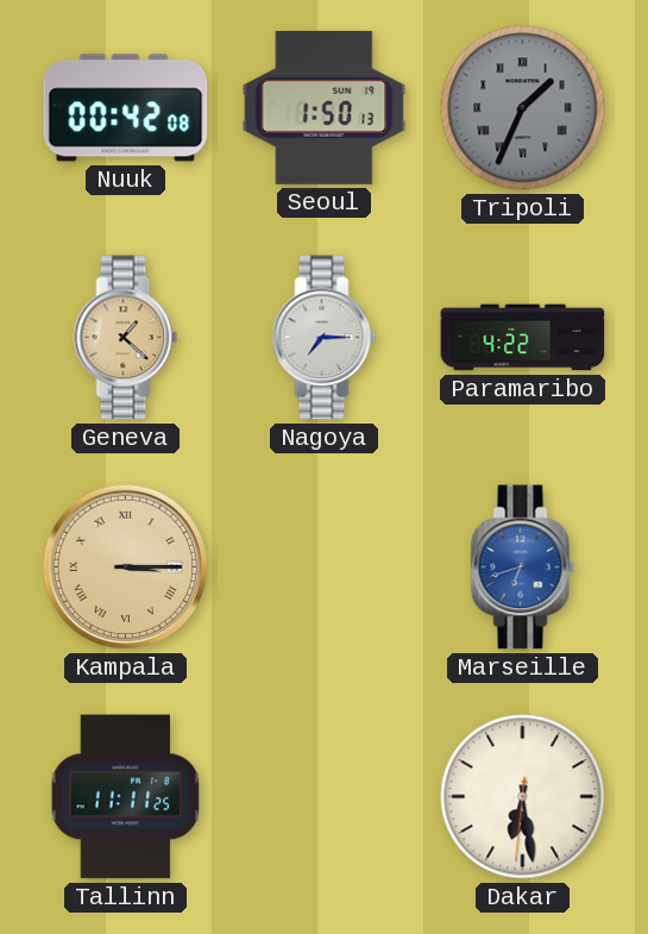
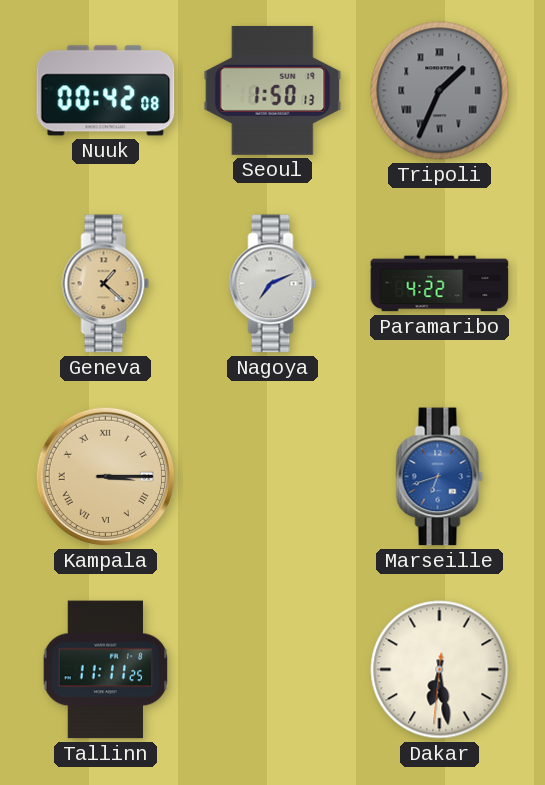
Nagoya: 7:15 -> 7:11 (273, 284)
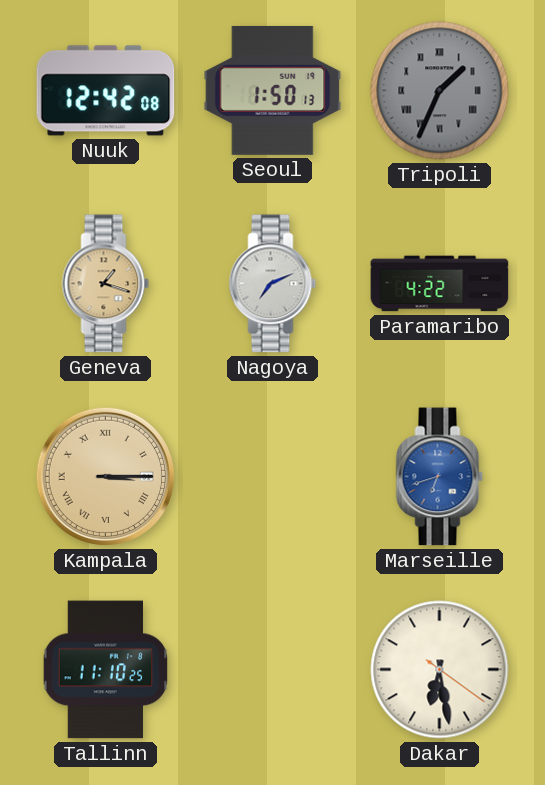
Nuuk: 00:42 -> 12:42 (106, 91)
Geneva: 1:22 -> 1:18 (106, 284)
Tallinn: 11:11 -> 11:10 (106, 670)
Dakar: 6:28:31 -> 6:28:21 (440, 670)
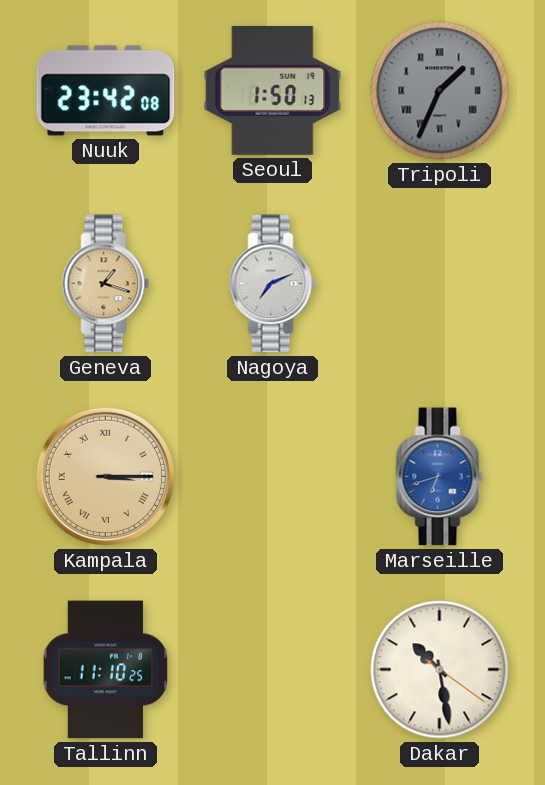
Nuuk: 12:42 -> 23:42 (106, 91)
Paramaribo: 4:22 -> none (440, 284)
Dakar: 6:28 -> 10:28 (440, 670)
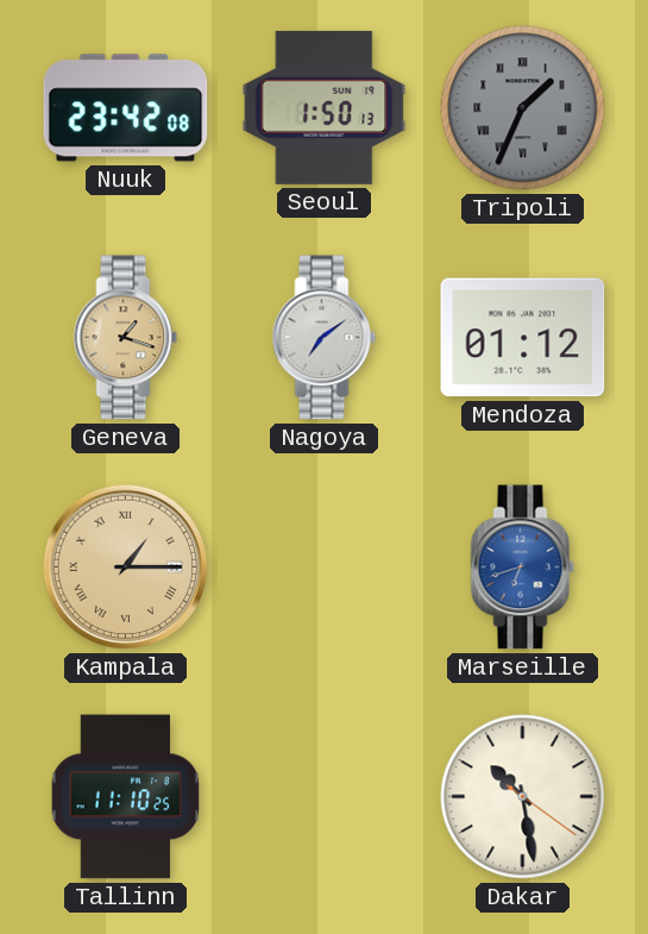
Nagoya: 7:11 -> 7:09 (325, 338)
Mendoza: none -> 01:12 (523, 338)
Kampala: 3:15 -> 1:15 (125, 566)
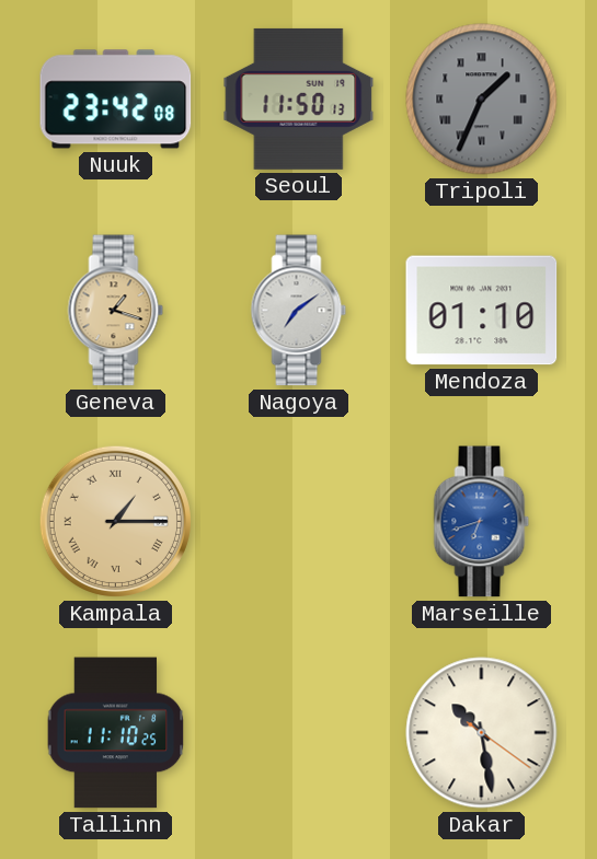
Seoul: 1:50 -> 11:50 (299, 98)
Mendoza: 01:12 -> 01:10 (482, 311)
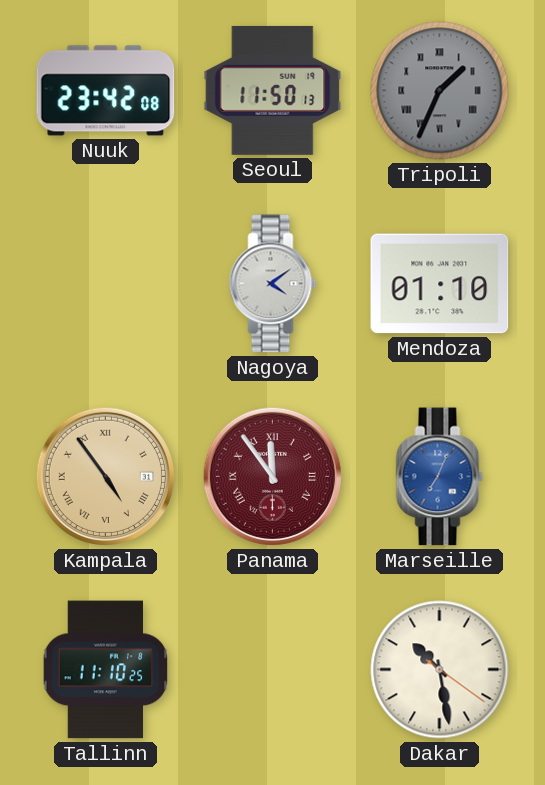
Geneva: 1:18 -> none (116, 311)
Nagoya: 7:09 -> 4:09 (273, 284)
Kampala: 1:15 -> 4:54 (105, 476)
Panama: none -> 11:54 (272, 476)
Marseille: 6:42 -> 7:04 (440, 477)
